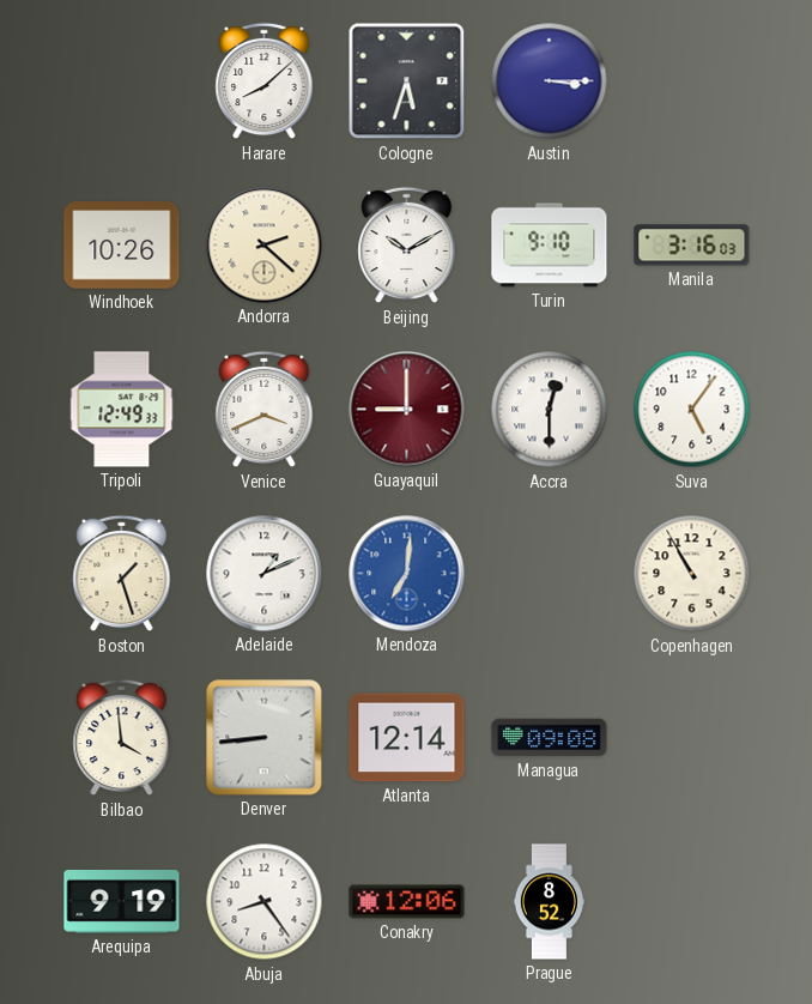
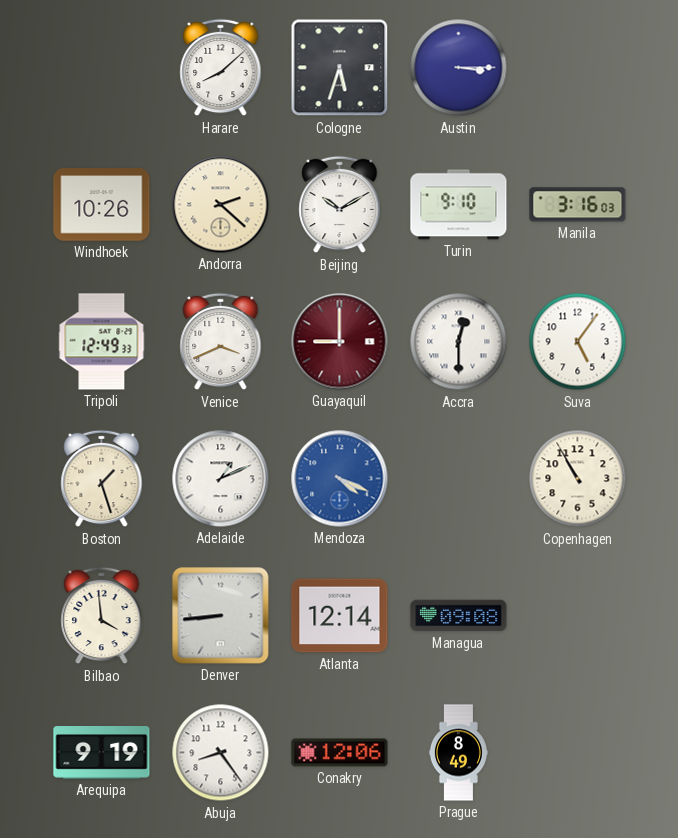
Mendoza: 7:01 -> 4:19 (340, 479)
Prague: 8:52 -> 8:49 (458, 753)
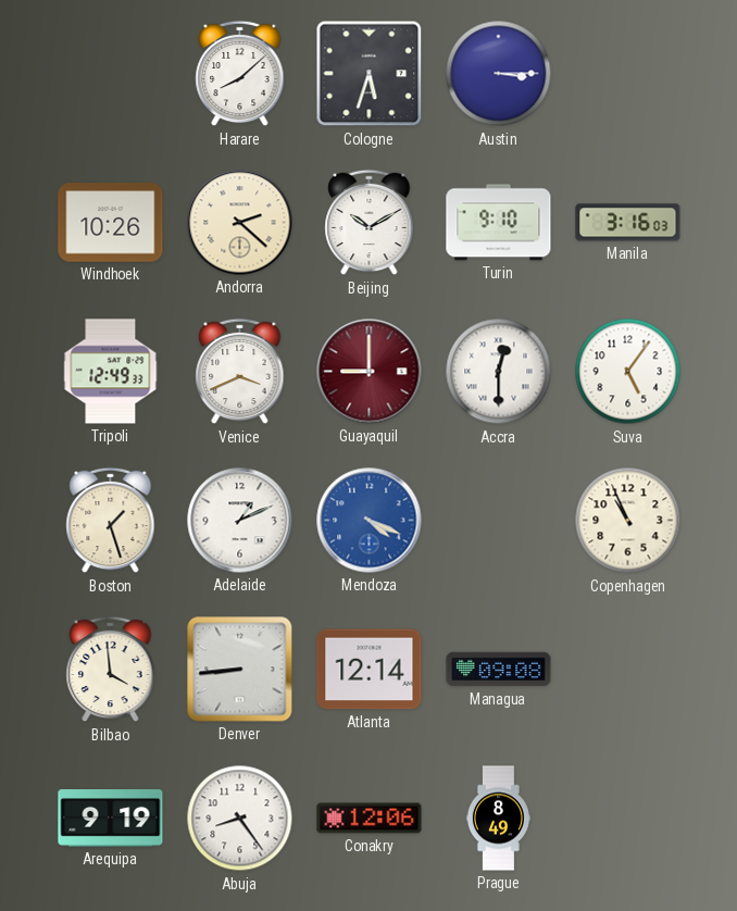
Copenhagen: 10:55 -> 10:56 (628, 521)
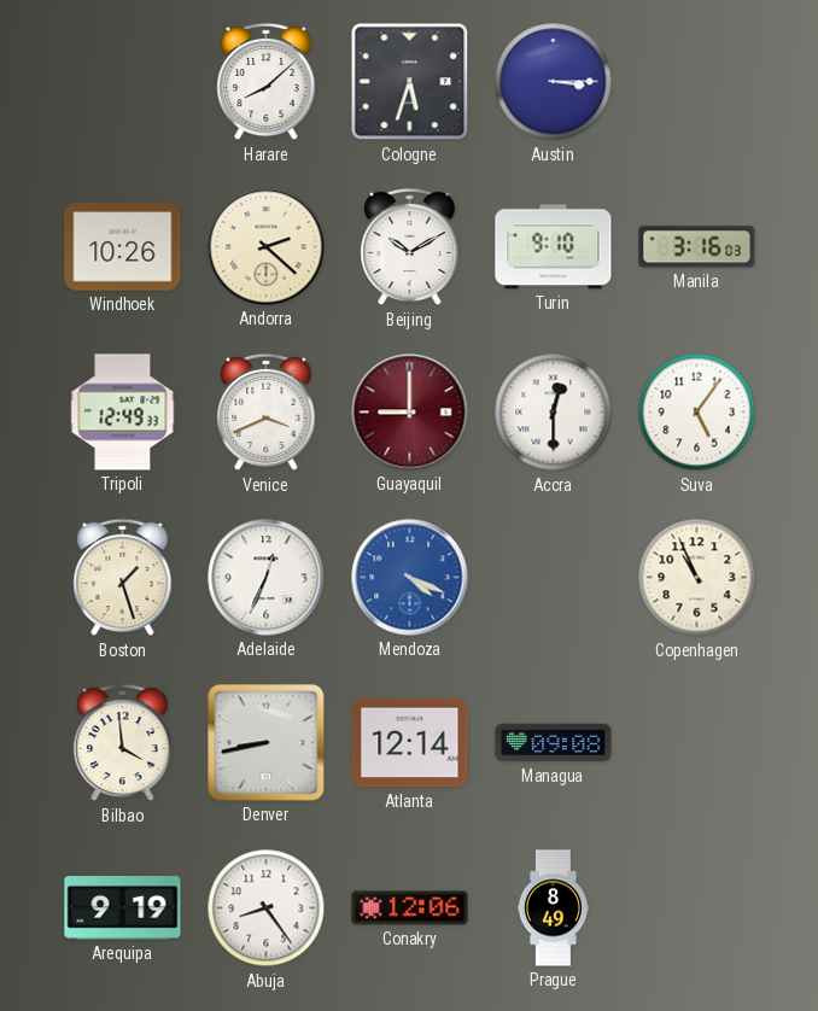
Adelaide: 1:11 -> 12:34 (267, 578)
Denver: 8:44 -> 8:43 (267, 743)
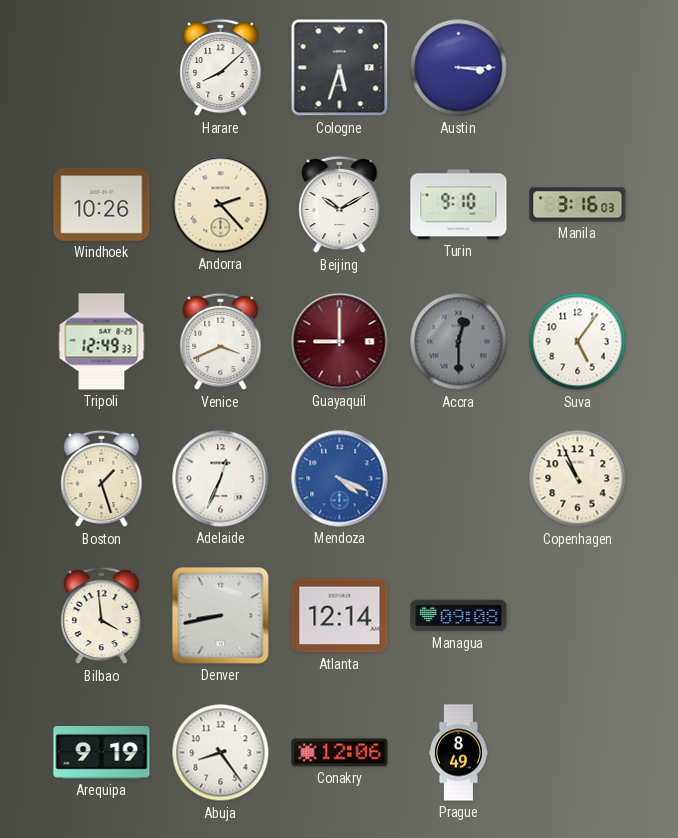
Andorra: 2:22 -> 2:23 (221, 205)
Accra dial: white -> grey (459, 342)
